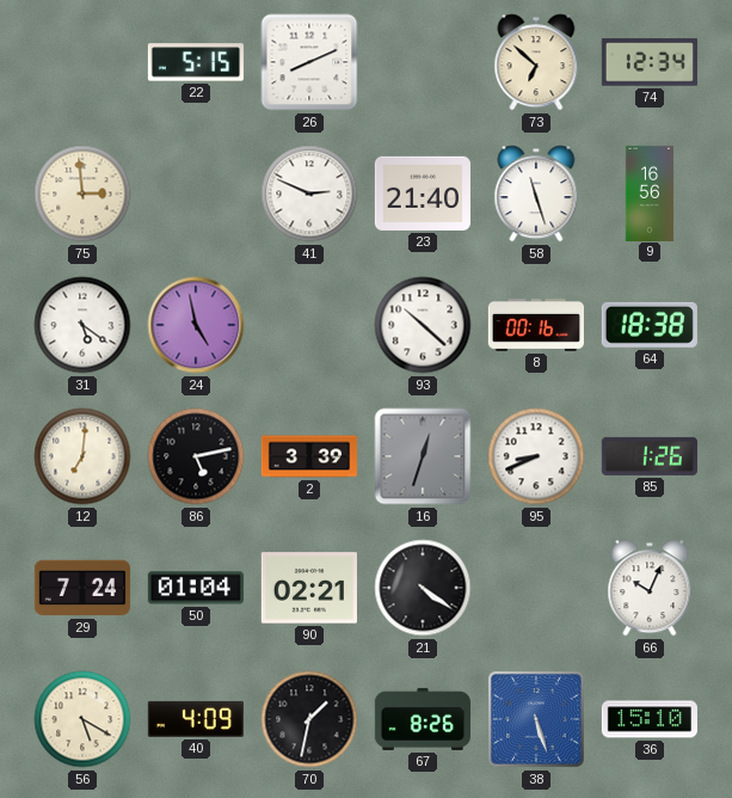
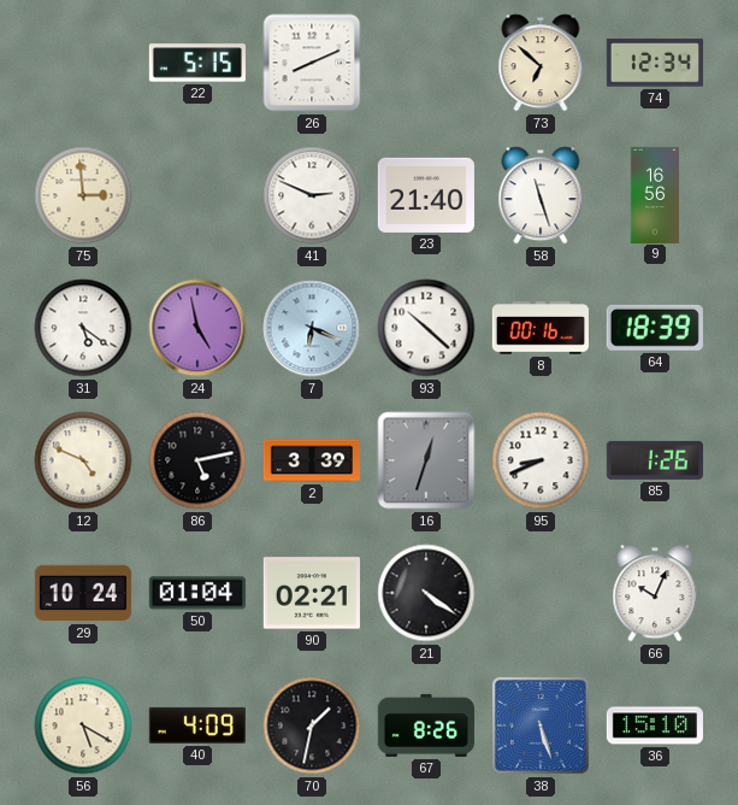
7: none -> 6:19 (312, 328)
64: 18:38 -> 18:39 (655, 328)
12: 7:01 -> 4:49 (83, 460)
29: 7:24 -> 10:24 (83, 593)
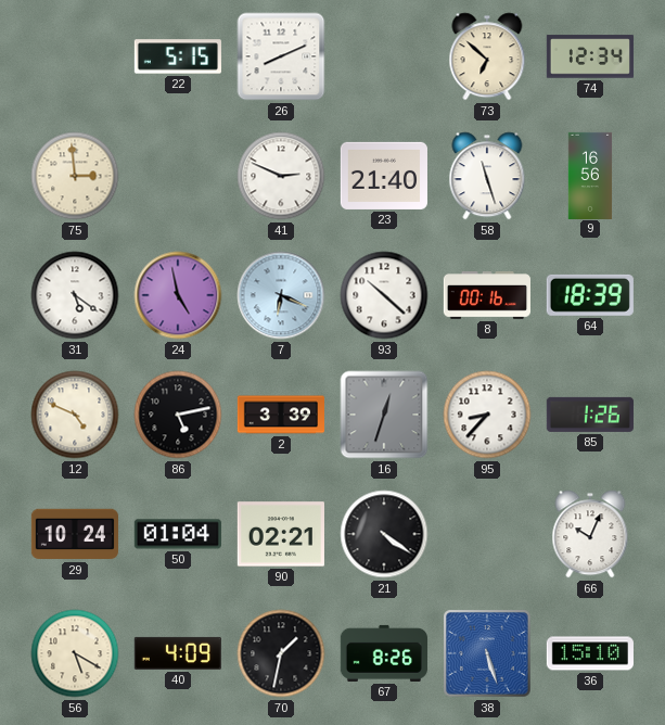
95: 8:41 -> 8:37 (487, 415)
